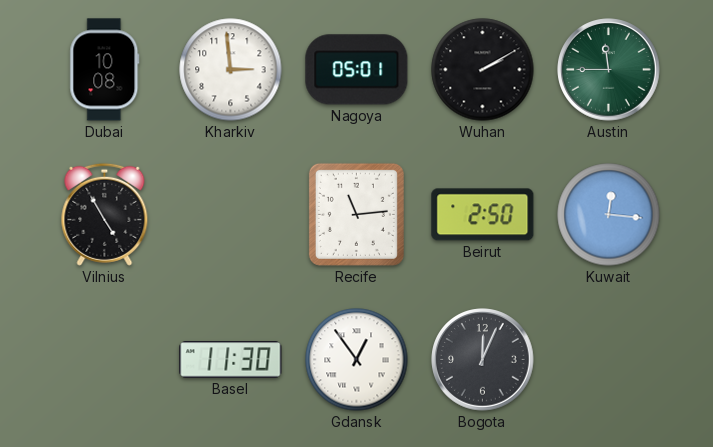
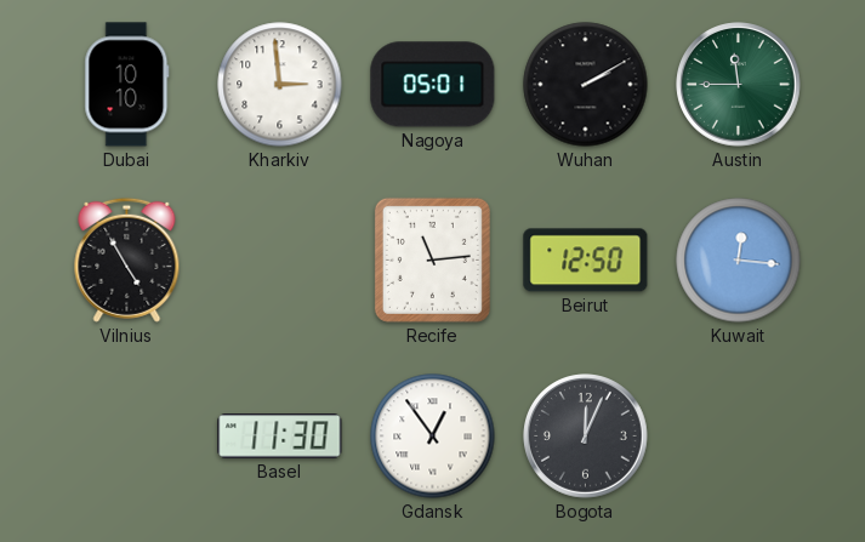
Dubai: 10:08 -> 10:10 (127, 85)
Beirut: 2:50 -> 12:50 (586, 261)
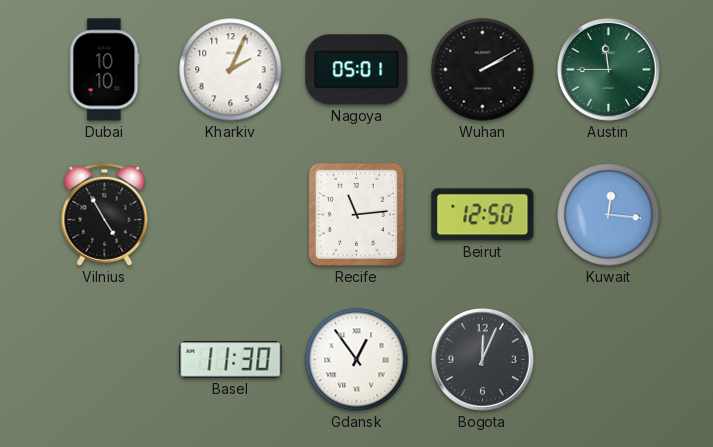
Kharkiv: 2:59 -> 2:04 (231, 70)
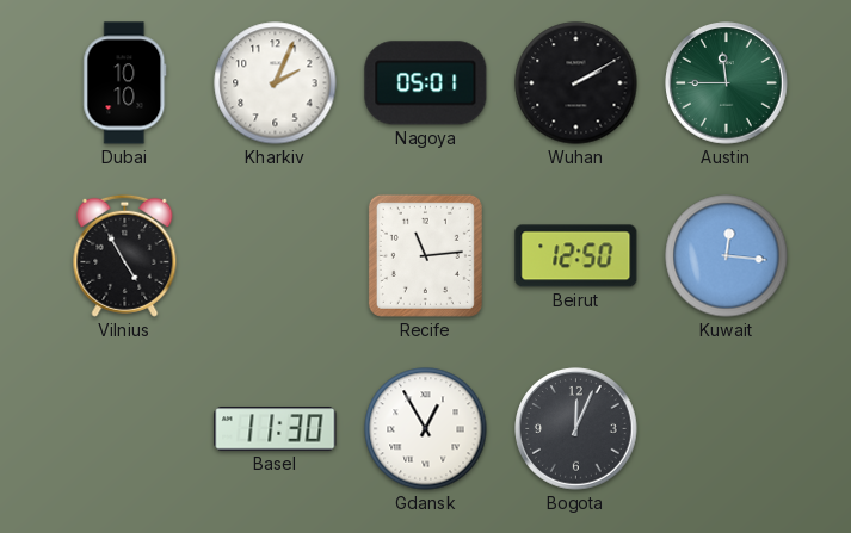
Gdansk: 12:54 -> 12:55 (426, 429)
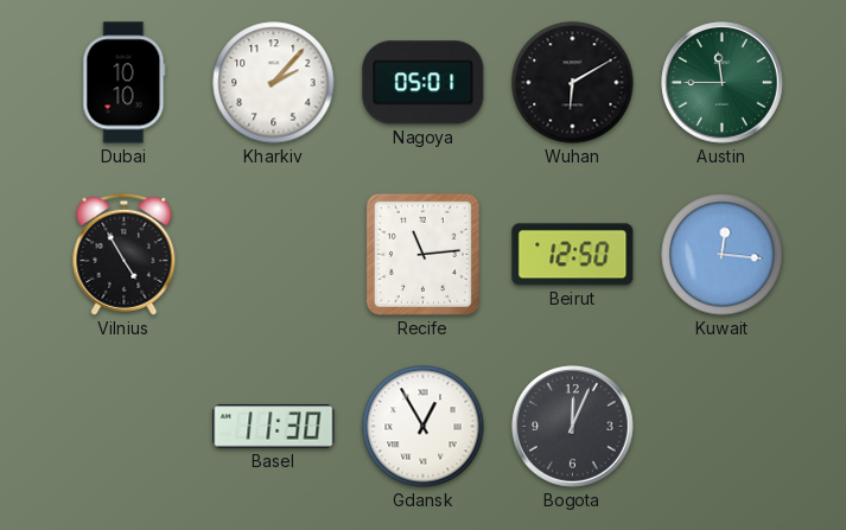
Kharkiv: 2:04 -> 2:07 (274, 83)
Wuhan: 2:10 -> 6:10 (573, 83)
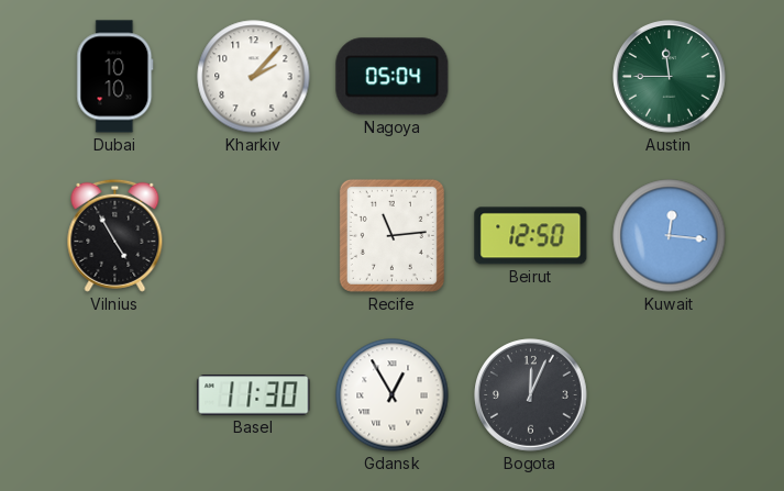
Nagoya: 05:01 -> 05:04 (393, 77)
Wuhan: 6:10 -> none (573, 83)
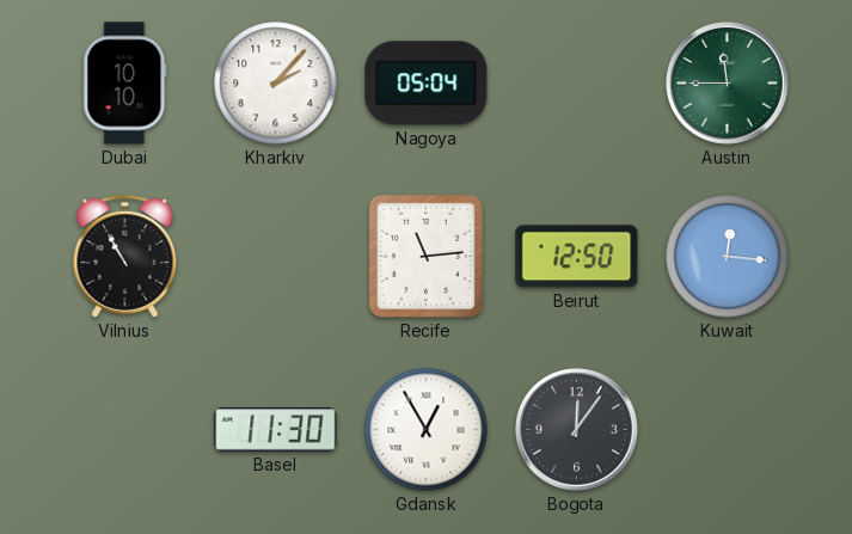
Vilnius: 4:55 -> 10:55 (125, 256)
Bogota: 12:04 -> 12:06 (577, 430)
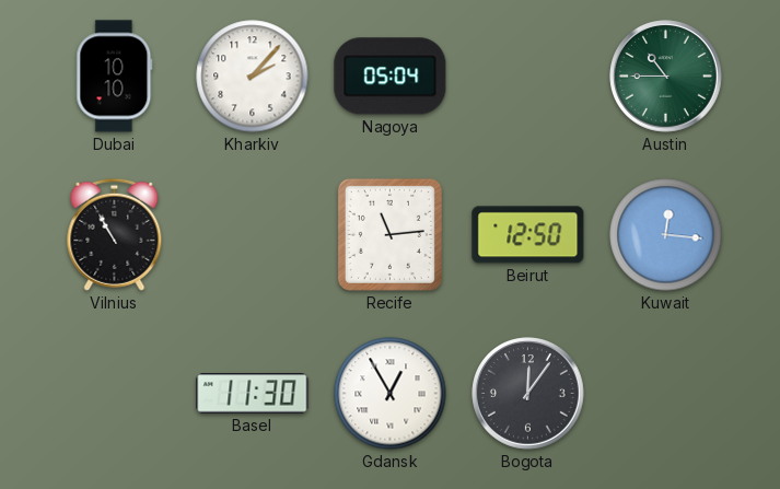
Austin: 11:45 -> 10:45 (666, 77)
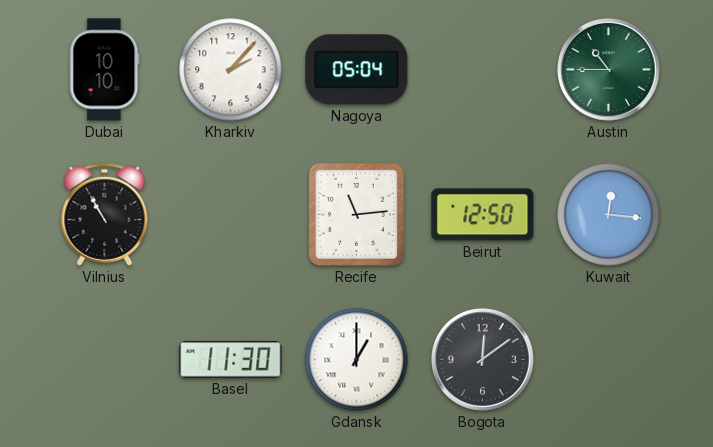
Gdansk: 12:55 -> 1:00 (357, 360)
Bogota: 12:06 -> 12:09 (483, 360)
